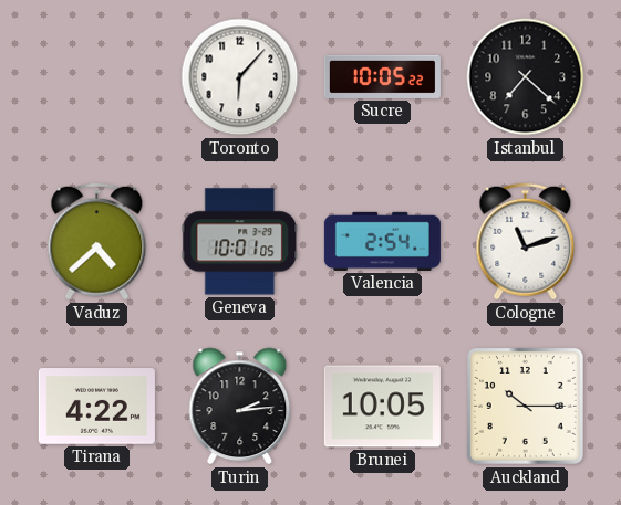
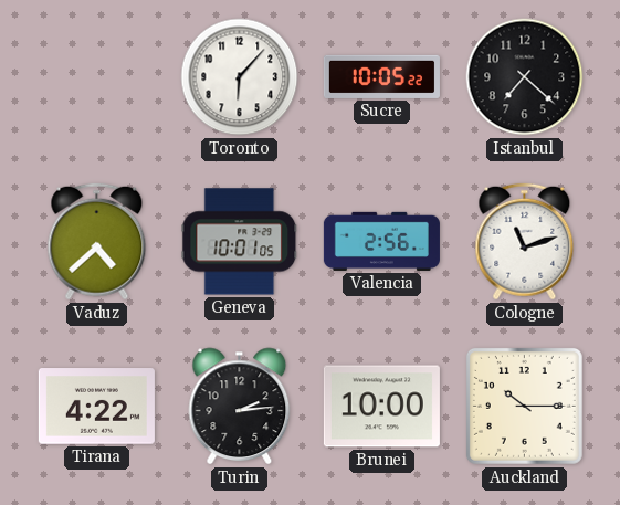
Valencia: 2:54 -> 2:56 (381, 241)
Brunei: 10:05 -> 10:00 (381, 407)
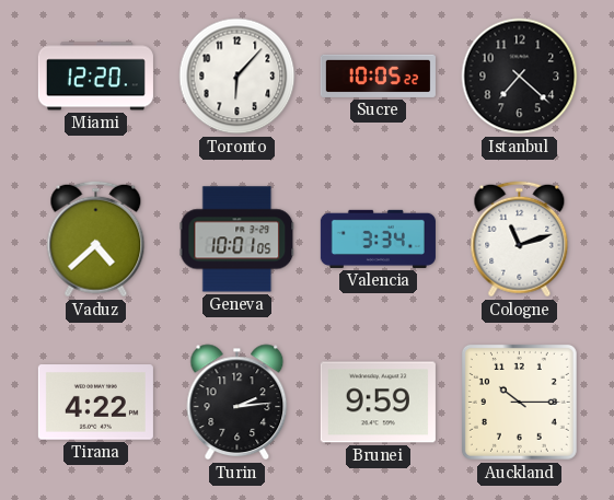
Miami: none -> 12:20 (95, 77)
Valencia: 2:56 -> 3:34 (378, 239)
Brunei: 10:00 -> 9:59 (378, 403)
